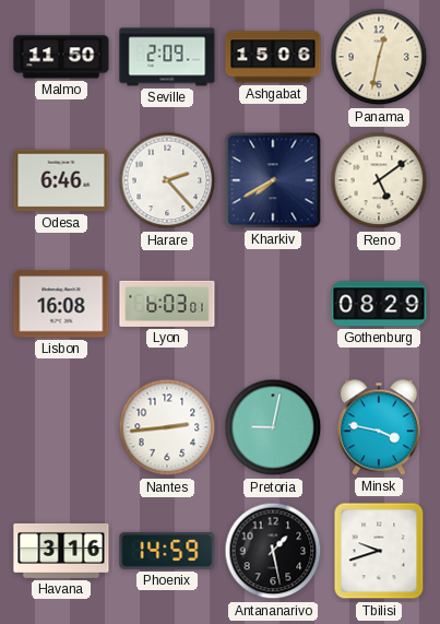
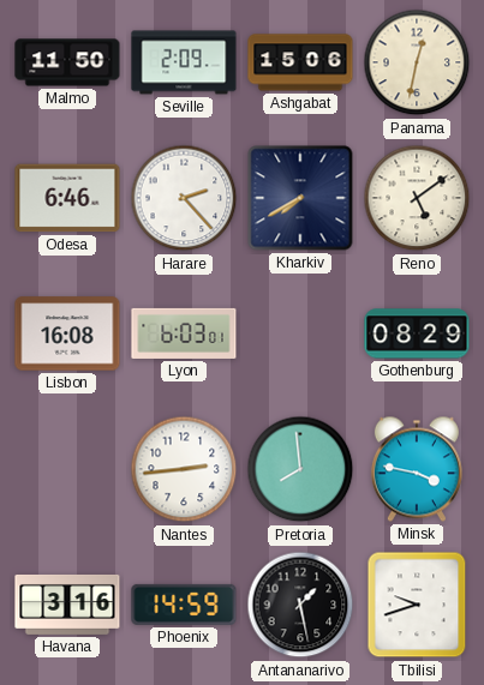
Pretoria: 9:02 -> 7:59 (300, 469)
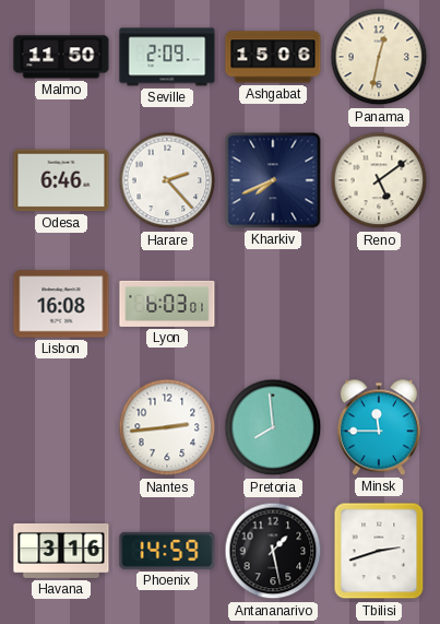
Kharkiv: 7:40 -> 7:41 (273, 180)
Gothenburg: 08:29 -> none (417, 334)
Minsk: 3:47 -> 11:45 (379, 427)
Tbilisi: 9:42 -> 2:42 (379, 551)
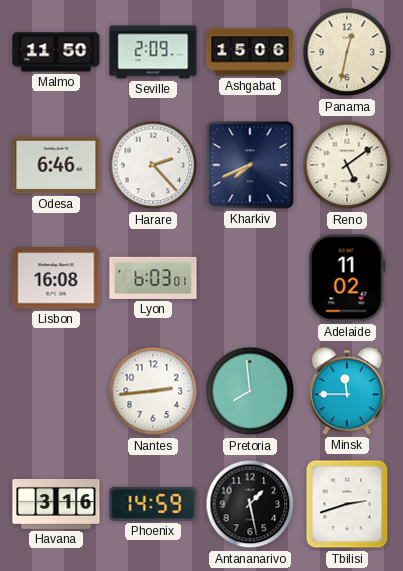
Adelaide: none -> 11:02 (347, 278)
